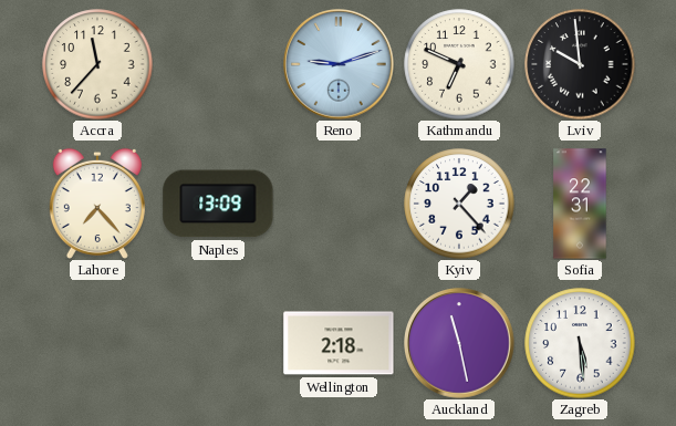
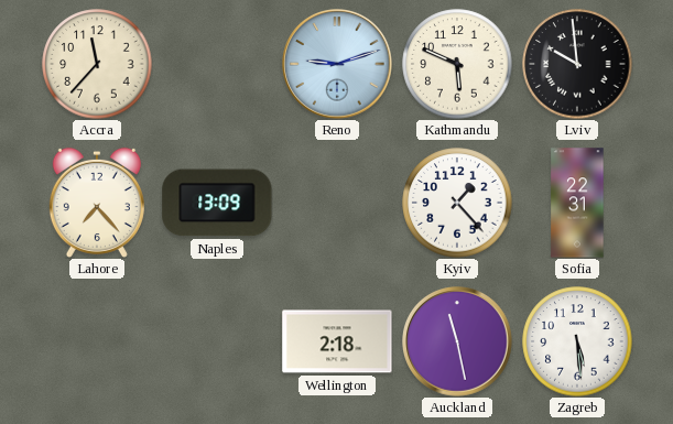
Kathmandu: 6:49 -> 5:49 (457, 64)
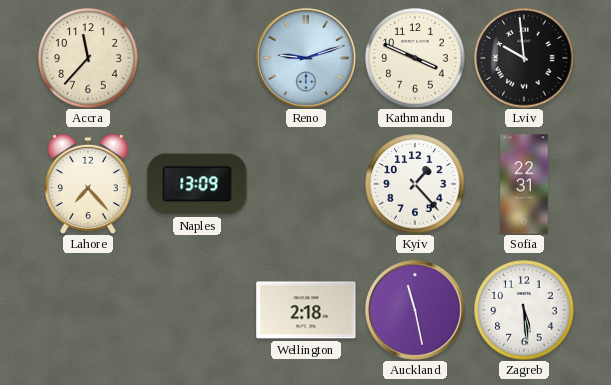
Kathmandu: 5:49 -> 3:49 (415, 58)
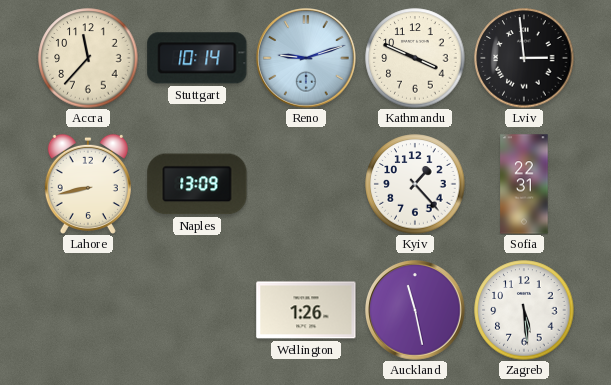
Stuttgart: none -> 10:14 (197, 58)
Lviv: 9:59 -> 2:59 (524, 58)
Lahore: 7:23 -> 8:43 (88, 184)
Wellington: 2:18 -> 1:26 (306, 310)
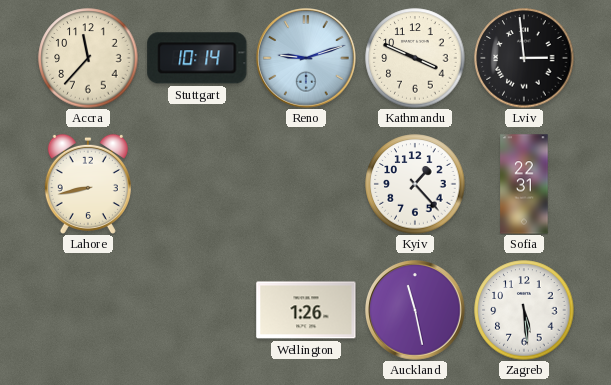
Naples: 13:09 -> none (197, 184)
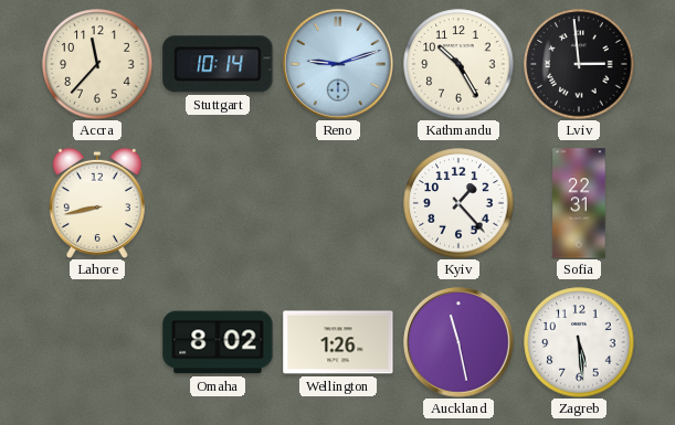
Kathmandu: 3:49 -> 10:25 (458, 64)
Omaha: none -> 8:02 (218, 342)
